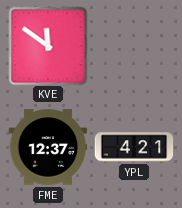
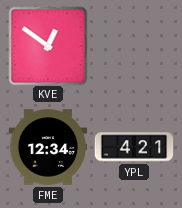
KVE: 11:51 -> 12:51 (48, 46)
FME: 12:37 -> 12:34 (48, 147)
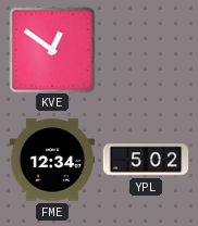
YPL: 4:21 -> 5:02 (146, 160)
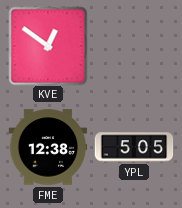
FME: 12:34 -> 12:38 (48, 147)
YPL: 5:02 -> 5:05 (134, 147)
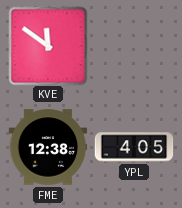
KVE: 12:51 -> 11:51 (48, 46)
YPL: 5:05 -> 4:05 (134, 147)
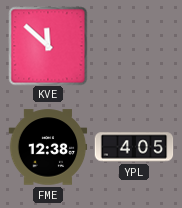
KVE: 11:51 -> 11:52 (48, 46)
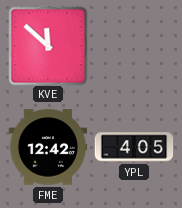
FME: 12:38 -> 12:42 (48, 147)
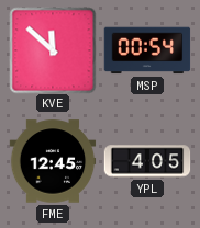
MSP: none -> 00:54 (147, 50)
FME: 12:42 -> 12:45 (53, 161)
